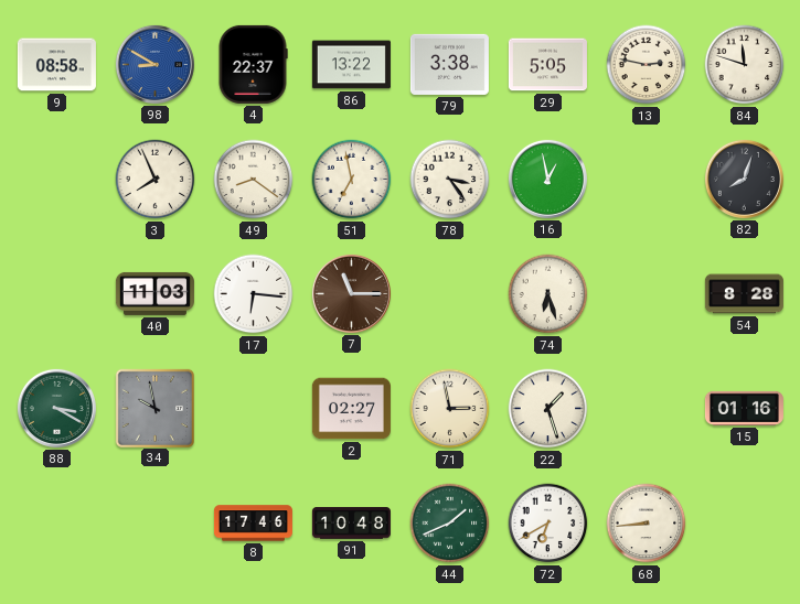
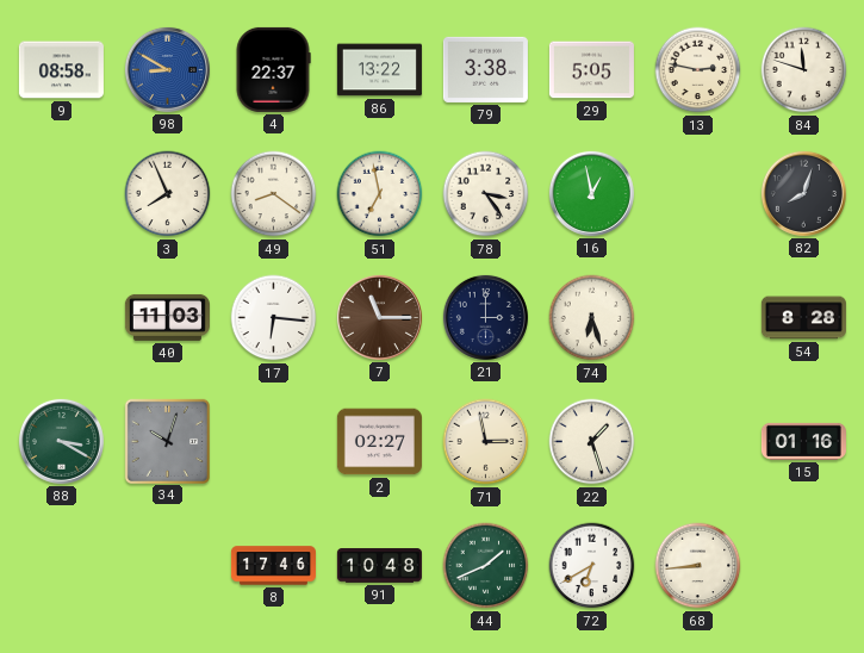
21: none -> 3:00 (485, 317)
34: 9:58 -> 10:03 (167, 441)
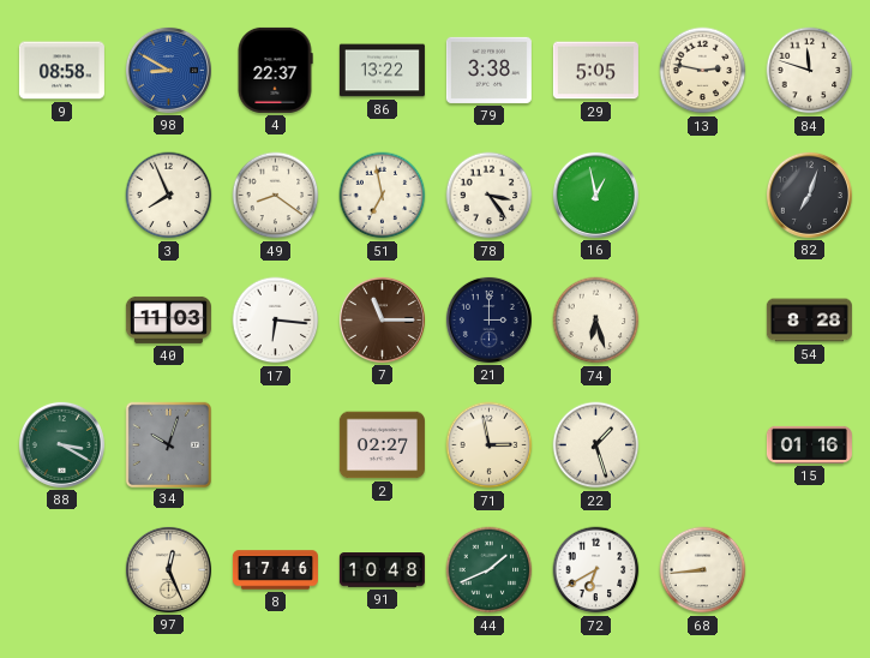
82: 8:03 -> 7:03 (809, 195)
97: none -> 12:26 (168, 569)
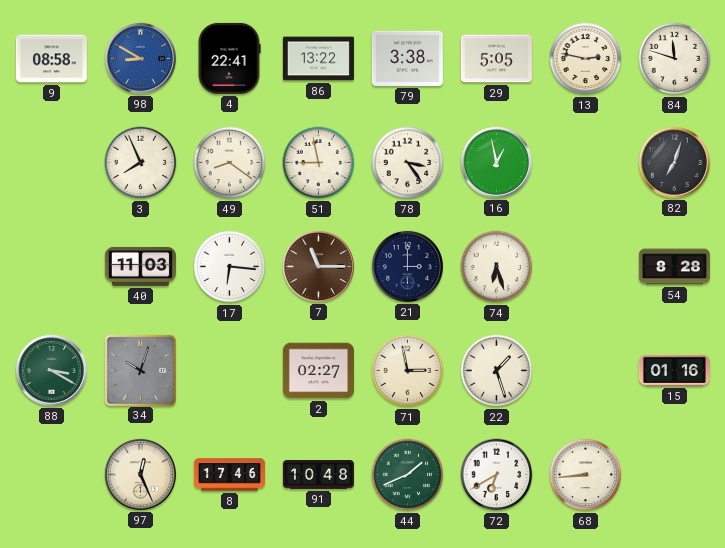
4: 22:37 -> 22:41 (229, 58)
51: 6:58 -> 8:58 (319, 163)
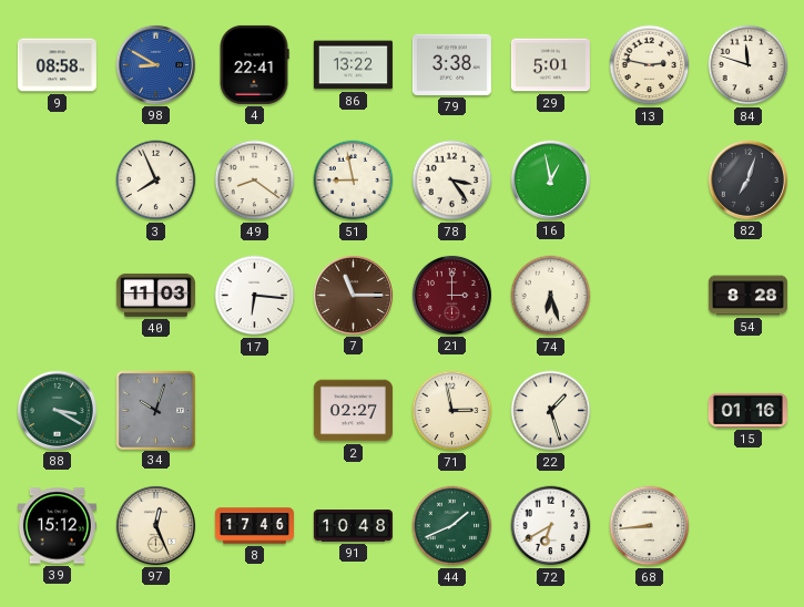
29: 5:05 -> 5:01 (550, 65)
21 dial: navy -> burgundy (451, 295)
39: none -> 15:12 (57, 526)
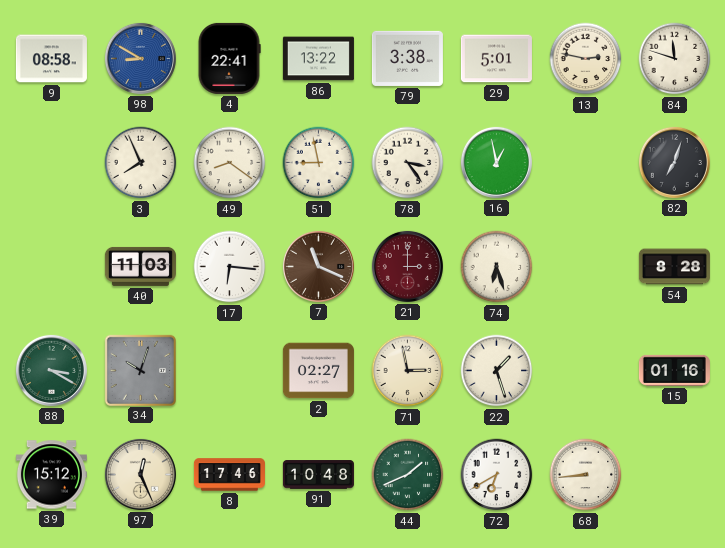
7: 11:15 -> 11:19 (318, 266)
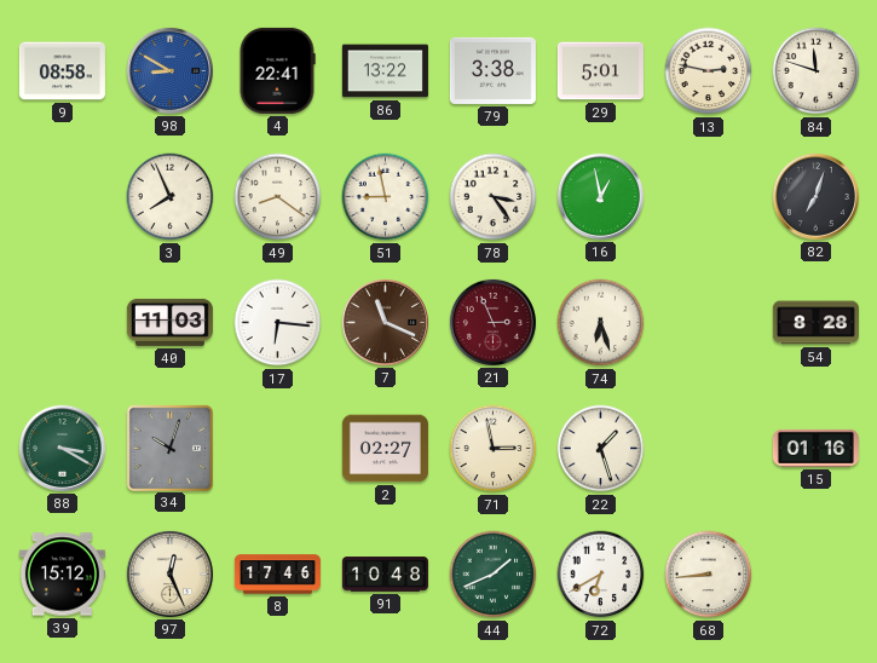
21: 3:00 -> 2:56 (492, 322)
